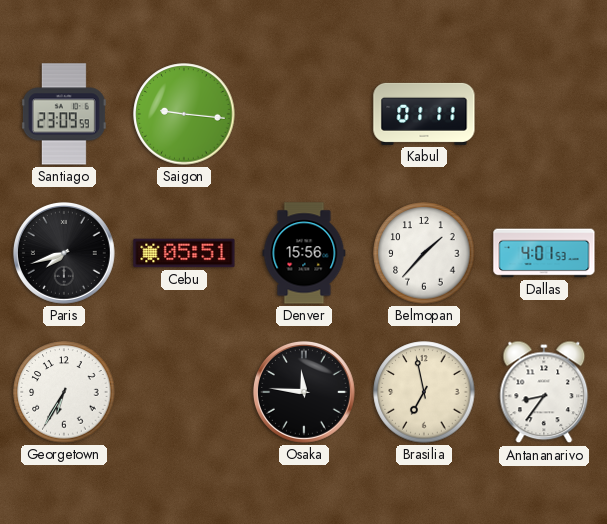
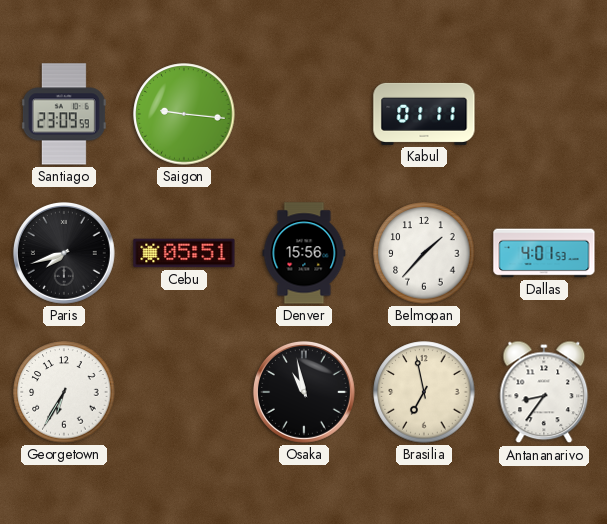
Osaka: 11:46 -> 10:58 (304, 392)
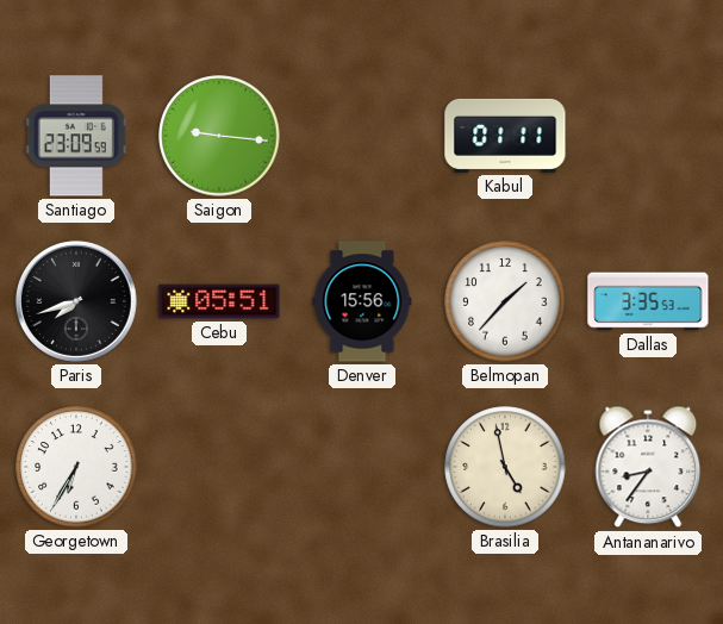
Dallas: 4:01 -> 3:35 (648, 301)
Osaka: 10:58 -> none (304, 392)
Brasilia: 6:58 -> 4:58 (505, 467)
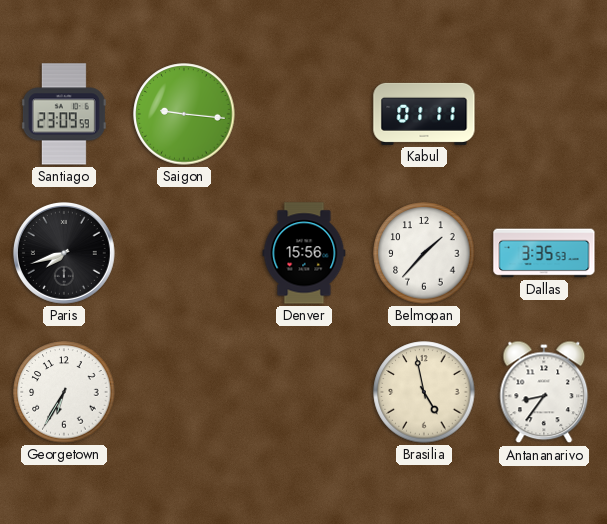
Cebu: 05:51 -> none (219, 301)
